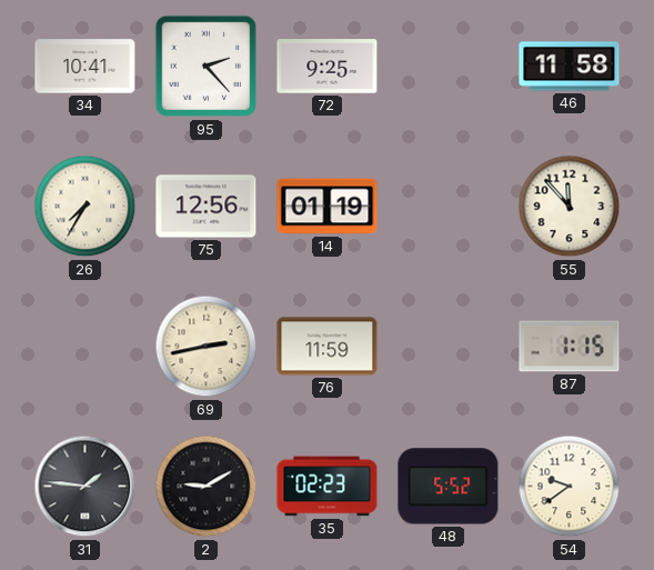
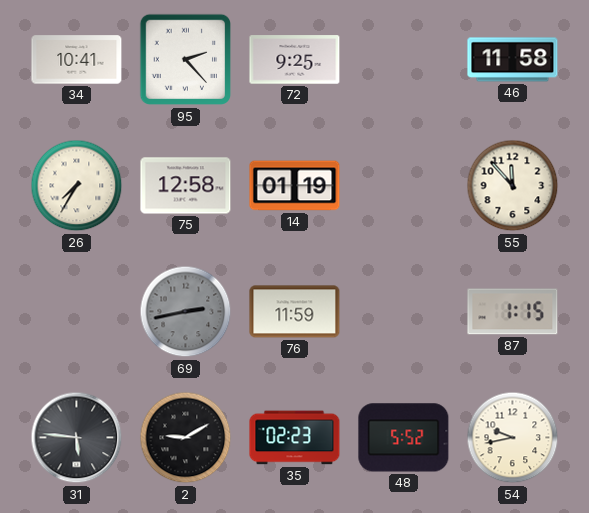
75: 12:56 -> 12:58 (186, 186)
69 dial: cream -> grey (186, 312)
31: 1:46 -> 5:46 (77, 438)
54: 9:39 -> 9:43 (513, 438)
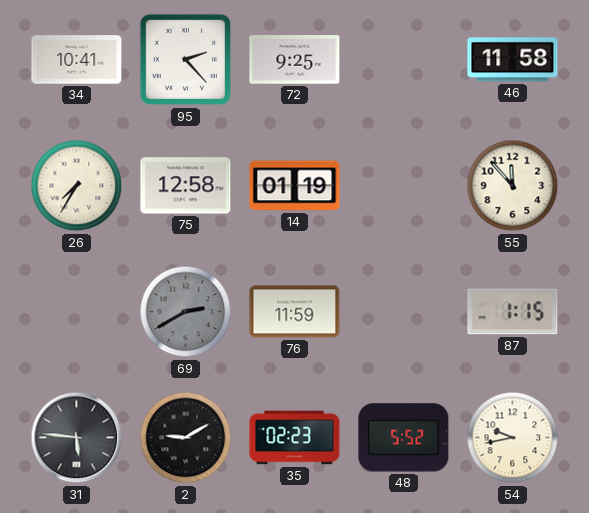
69: 2:43 -> 2:40 (186, 312)
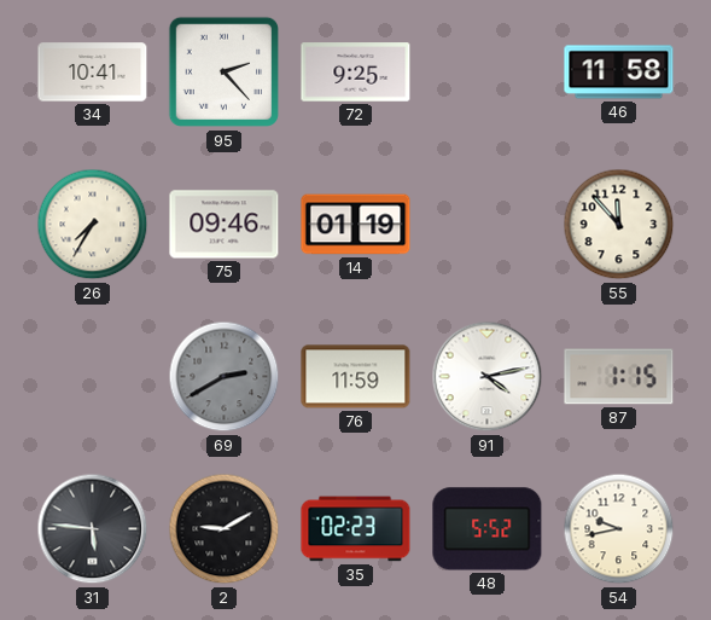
75: 12:58 -> 09:46 (225, 225)
91: none -> 4:13 (488, 377)
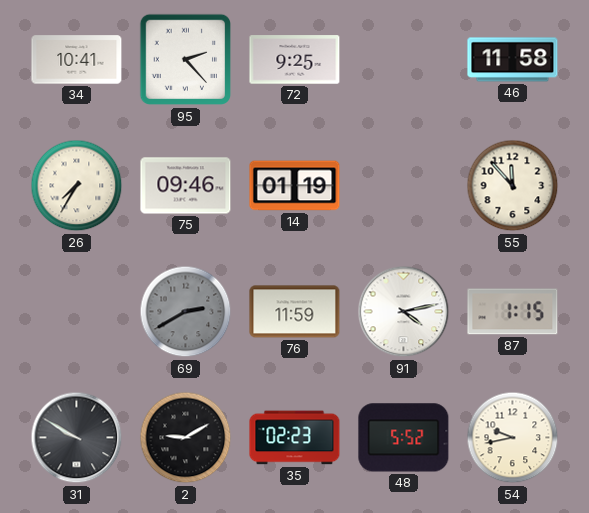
31: 5:46 -> 9:50 (77, 438)
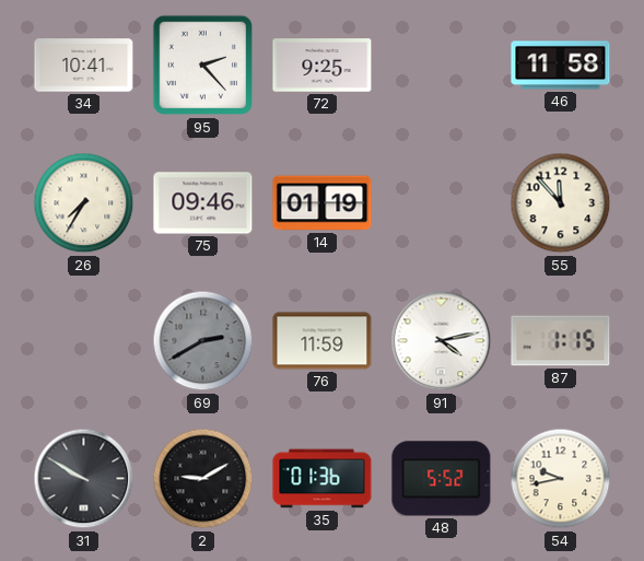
35: 02:23 -> 01:36 (323, 479)
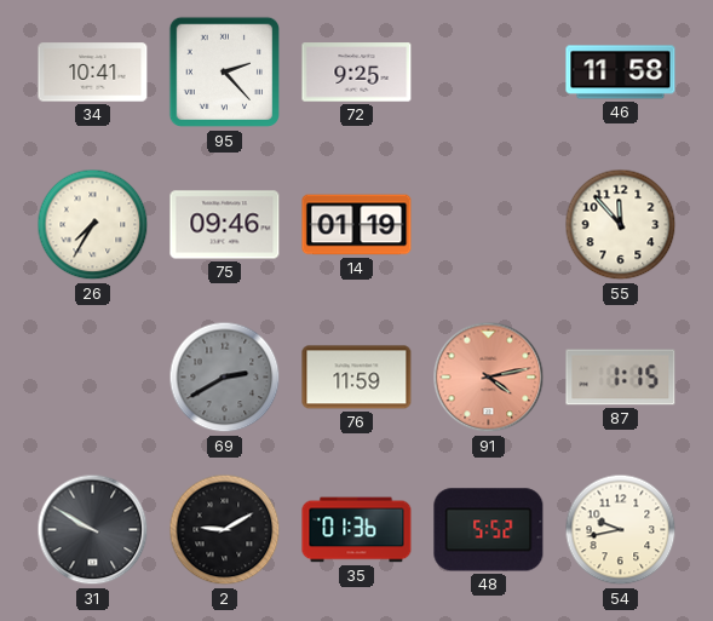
91 dial: white -> salmon (489, 378)
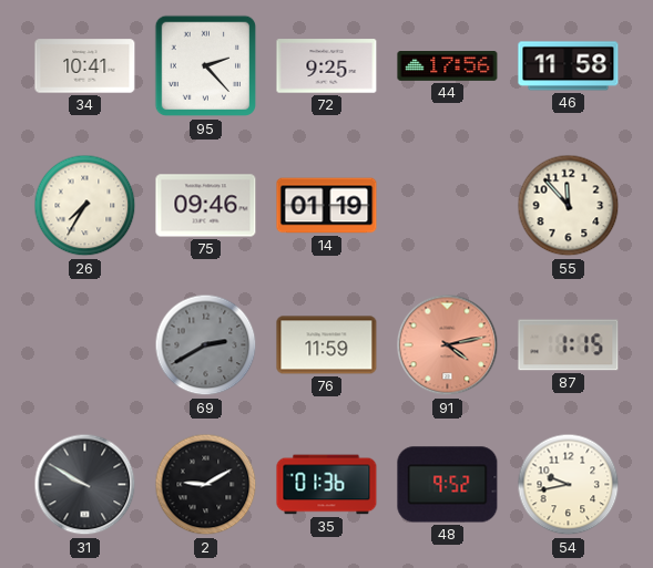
44: none -> 17:56 (448, 66)
48: 5:52 -> 9:52 (448, 485)
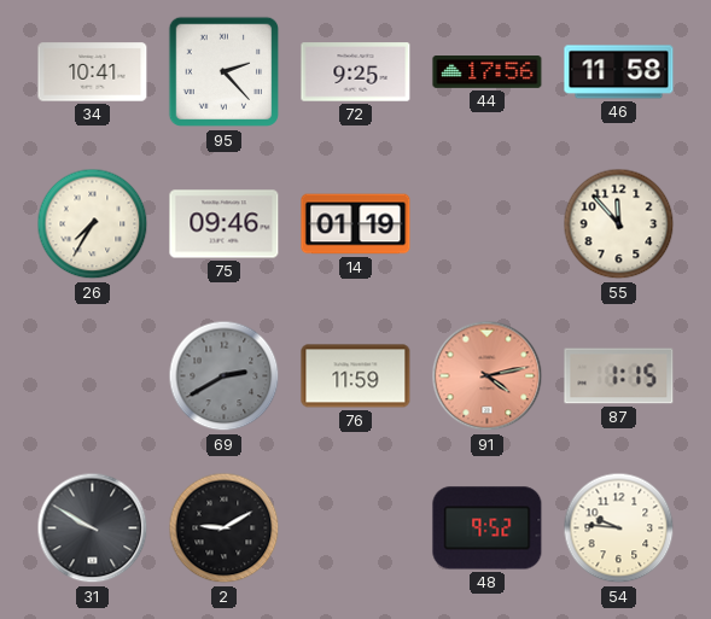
35: 01:36 -> none (327, 485)
54: 9:43 -> 9:46 (619, 529)
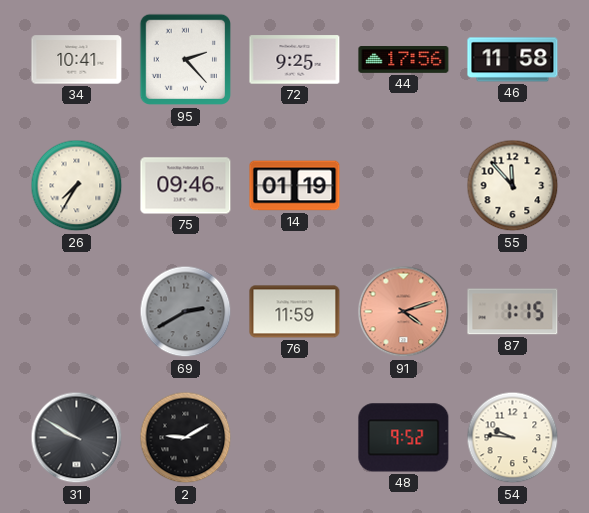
91: 4:13 -> 4:12 (404, 312)
